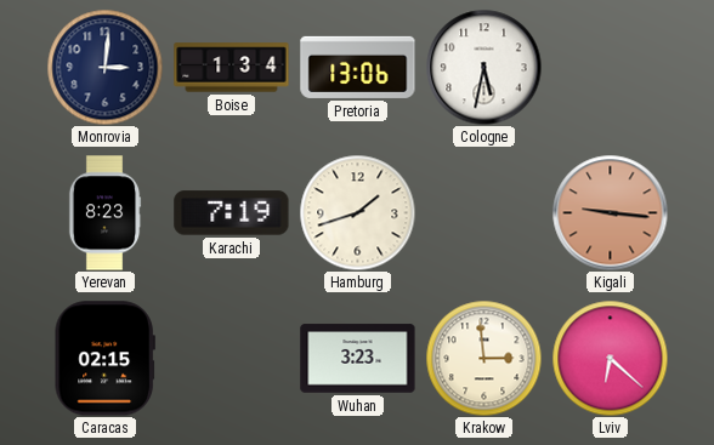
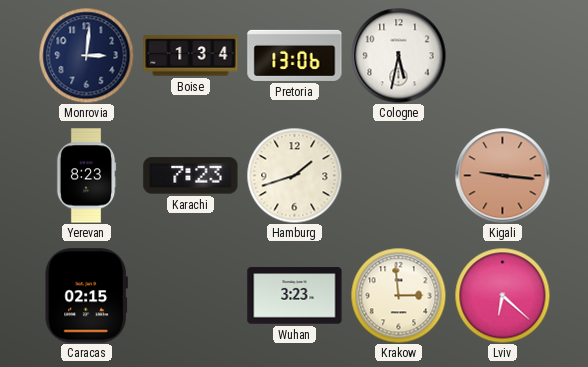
Karachi: 7:19 -> 7:23 (191, 176)
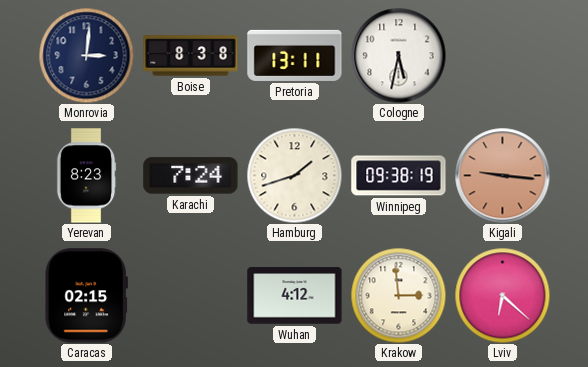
Boise: 1:34 -> 8:38 (191, 56)
Pretoria: 13:06 -> 13:11 (295, 55)
Karachi: 7:23 -> 7:24 (191, 176)
Winnipeg: none -> 09:38 (399, 176)
Wuhan: 3:23 -> 4:12 (295, 296)
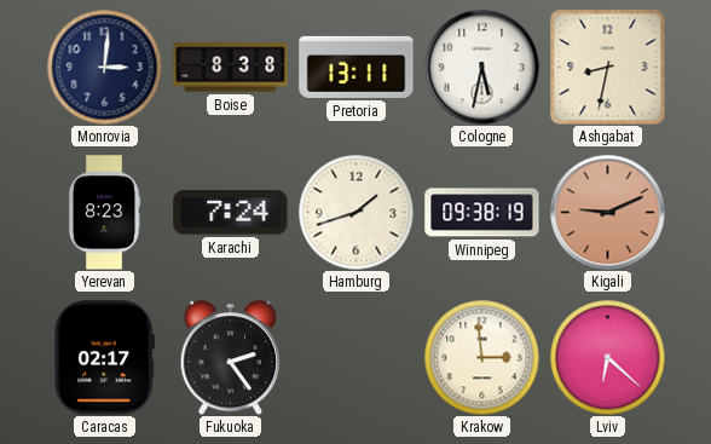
Ashgabat: none -> 8:32 (607, 67)
Kigali: 9:16 -> 9:11 (607, 212)
Caracas: 02:15 -> 02:17 (104, 358)
Fukuoka: none -> 2:24 (231, 357)
Wuhan: 4:12 -> none (295, 296)
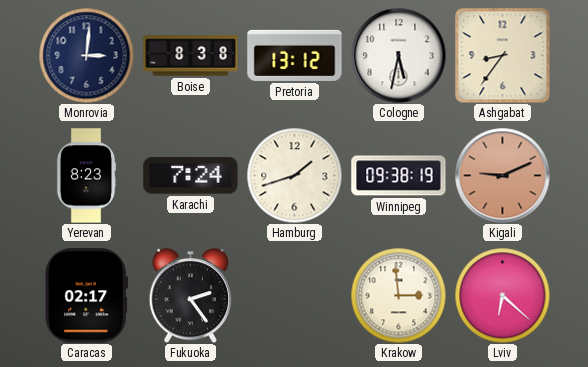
Pretoria: 13:11 -> 13:12 (295, 55)
Ashgabat: 8:32 -> 8:36 (502, 55)
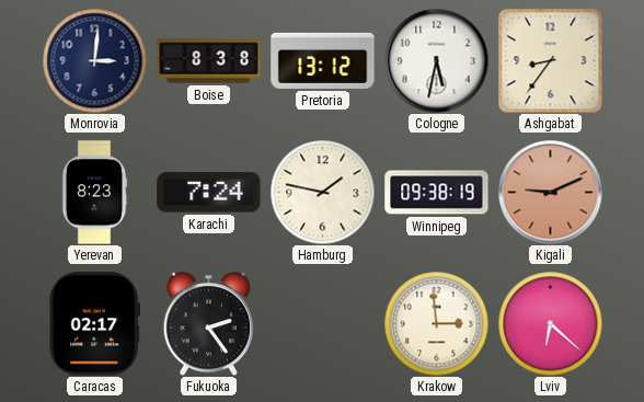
Hamburg: 1:42 -> 1:47 (322, 192)
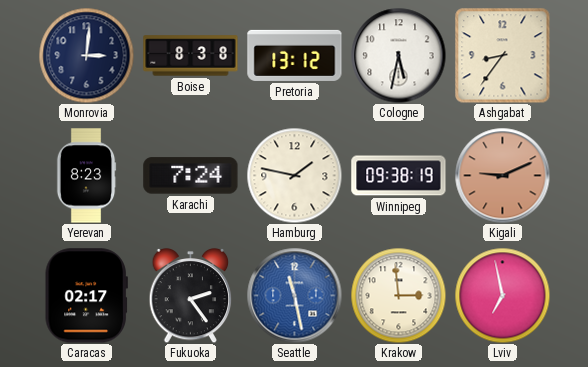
Seattle: none -> 11:28 (294, 295)
Lviv: 6:22 -> 6:58 (502, 295)
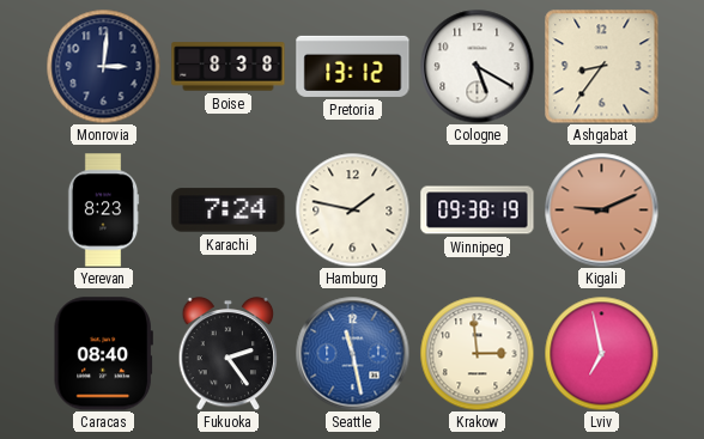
Cologne: 5:32 -> 5:20 (477, 66)
Caracas: 02:17 -> 08:40 (103, 354)
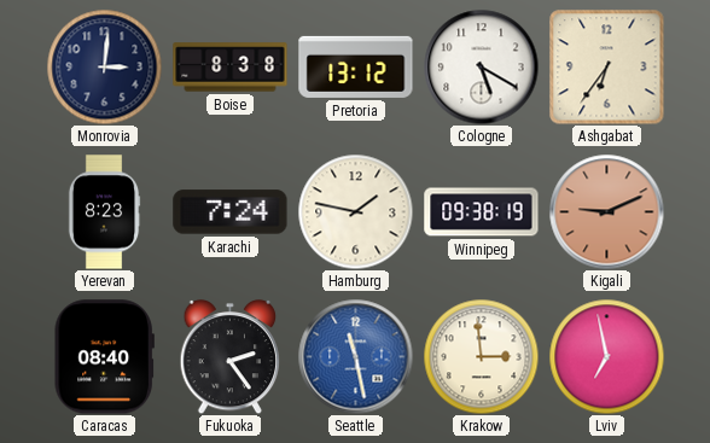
Ashgabat: 8:36 -> 6:36 (606, 66)
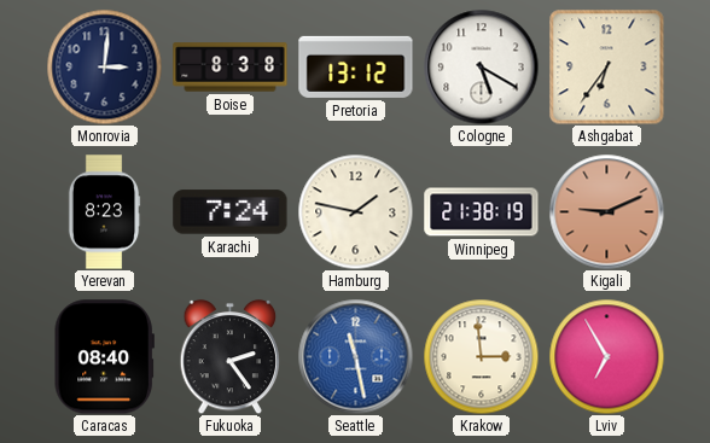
Winnipeg: 09:38 -> 21:38 (482, 212)
Lviv: 6:58 -> 6:55 (606, 356)
